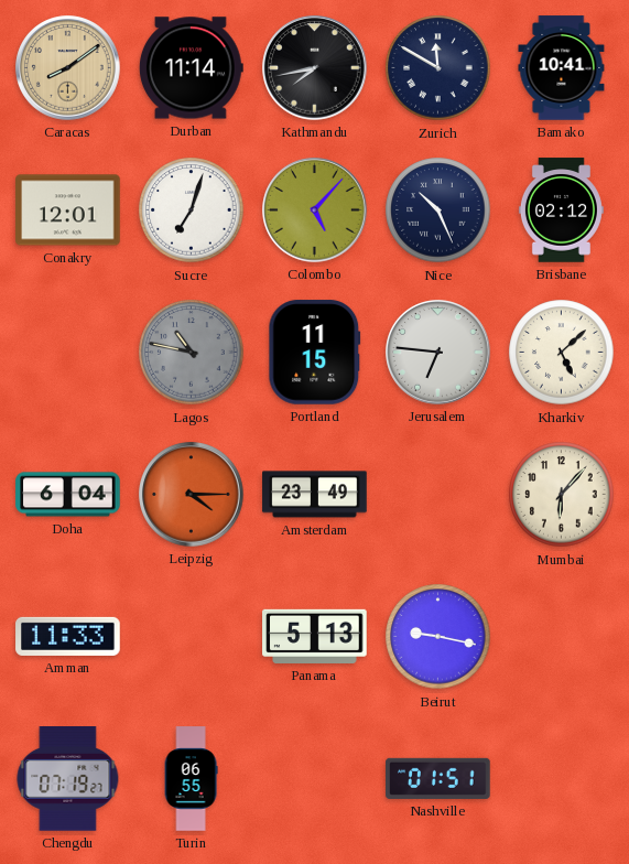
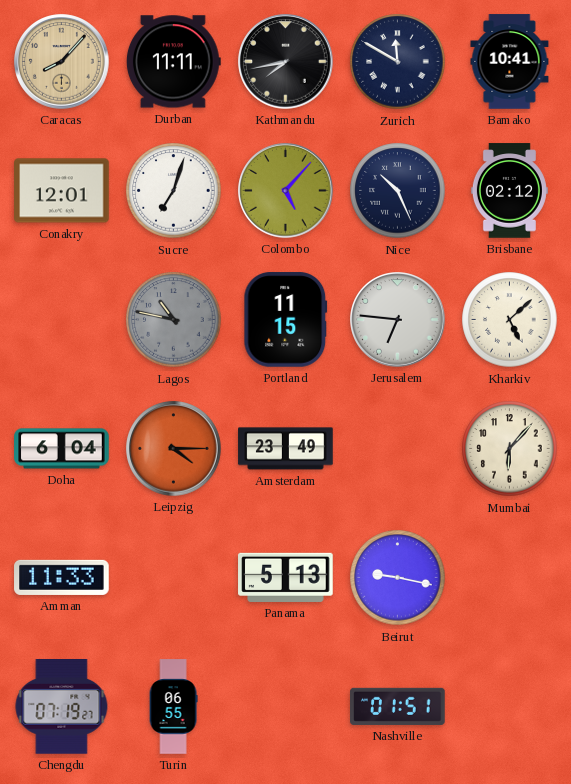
Caracas: 8:09 -> 8:07 (62, 62)
Durban: 11:14 -> 11:11 (173, 62)
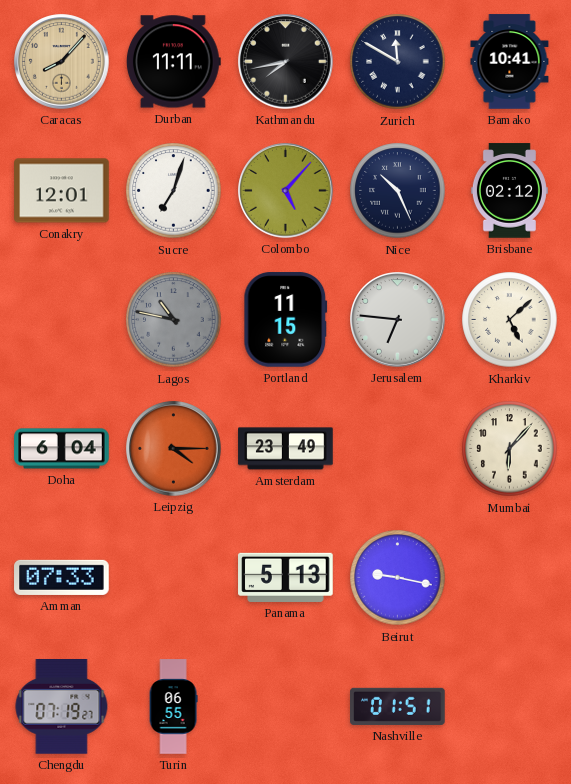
Amman: 11:33 -> 07:33 (62, 577)
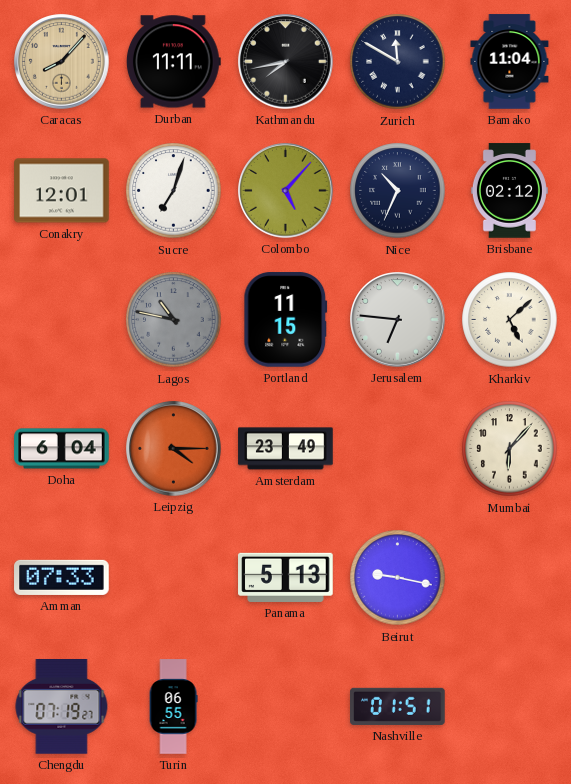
Bamako: 10:41 -> 11:04 (510, 62)
Nice: 10:26 -> 10:34 (398, 191)
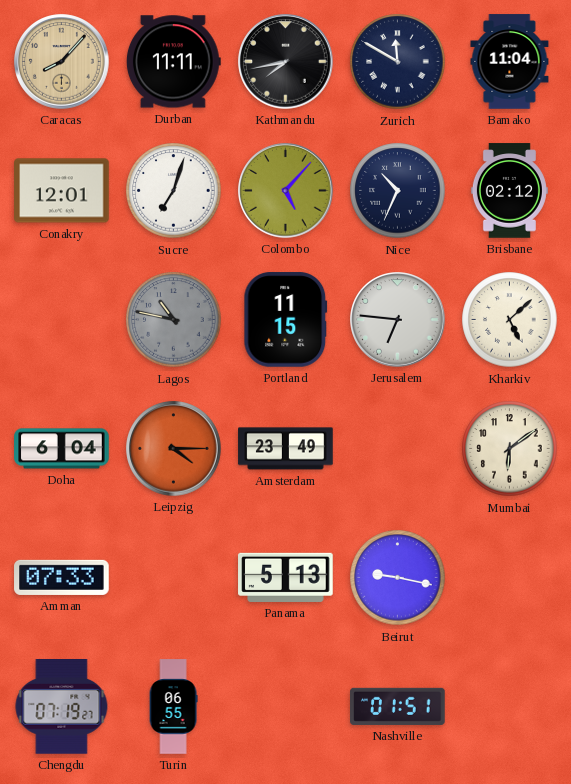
Mumbai: 6:07 -> 6:09 (510, 449)
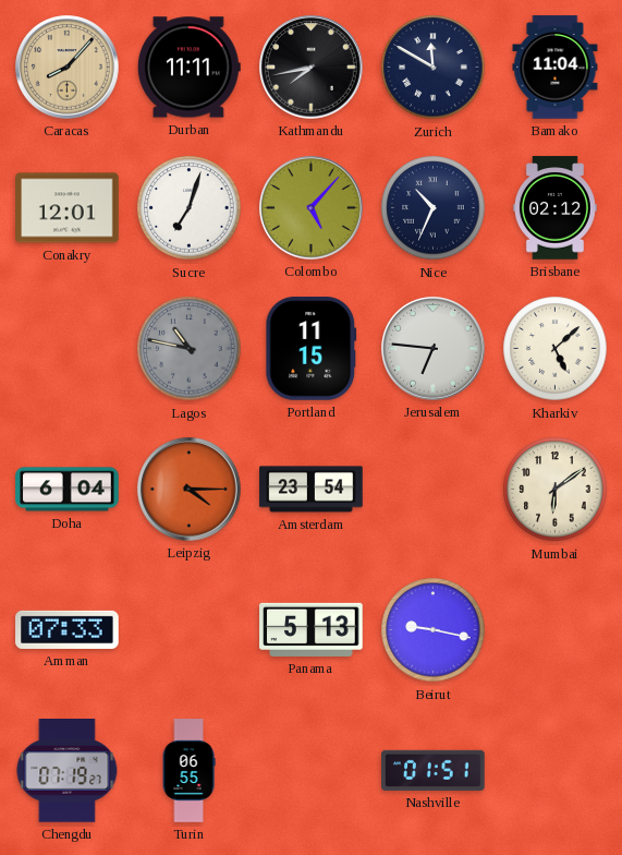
Amsterdam: 23:49 -> 23:54 (312, 490)
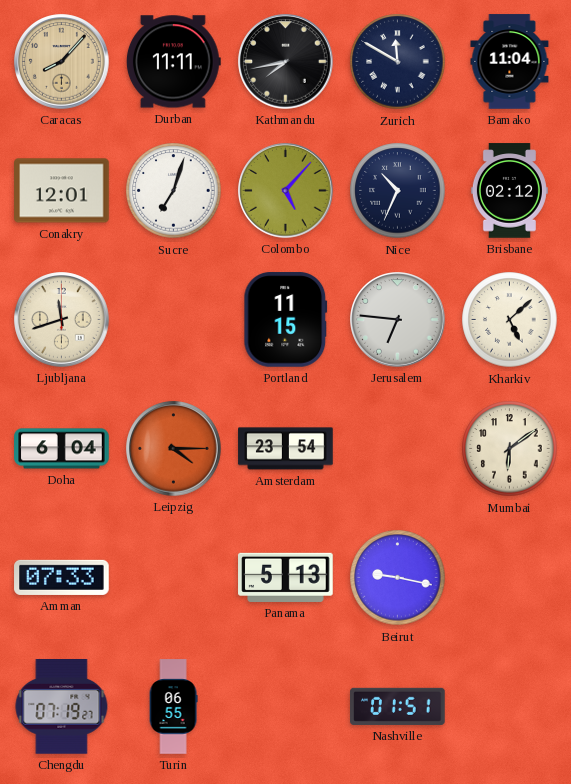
Ljubljana: none -> 11:42 (62, 320)
Lagos: 10:47 -> none (190, 349)
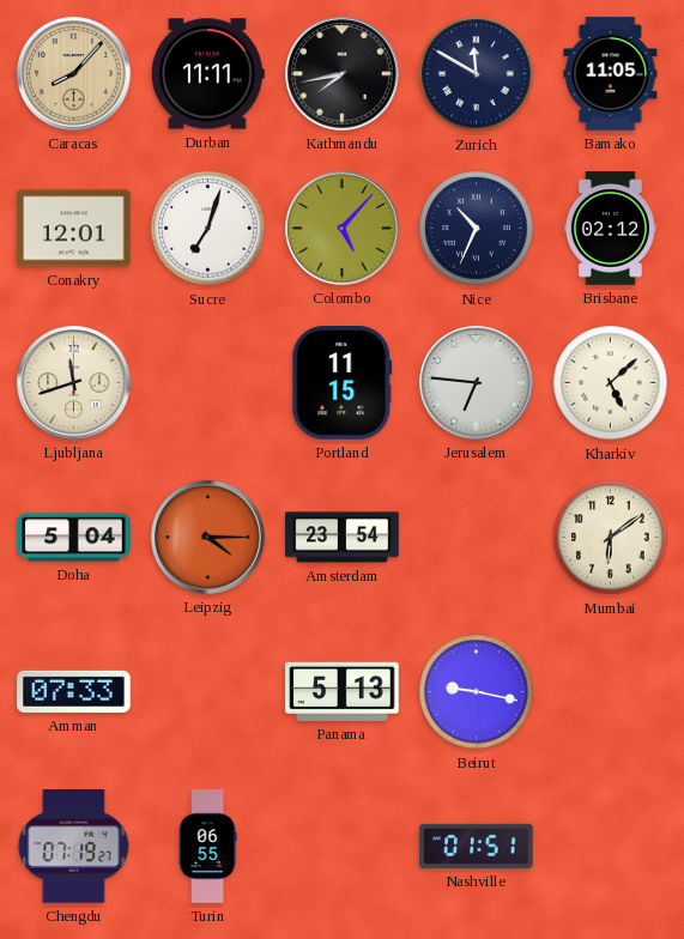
Bamako: 11:04 -> 11:05 (611, 74)
Doha: 6:04 -> 5:04 (74, 538)
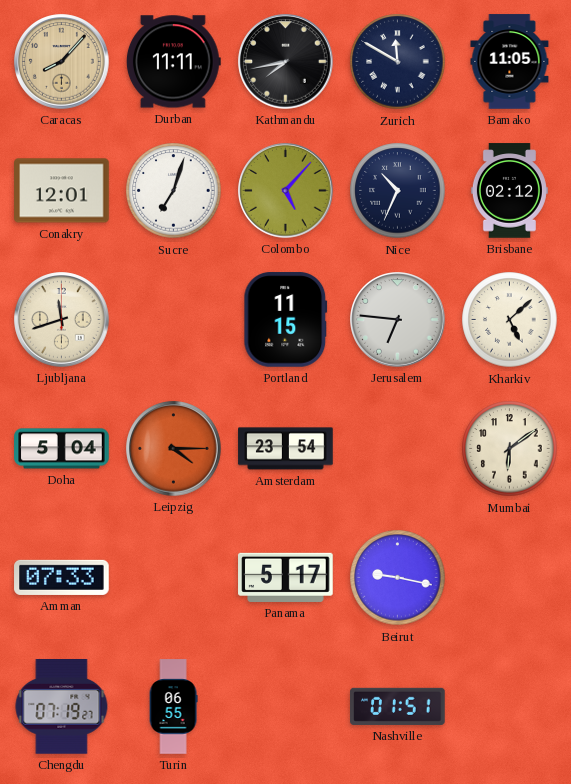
Panama: 5:13 -> 5:17 (286, 577)
